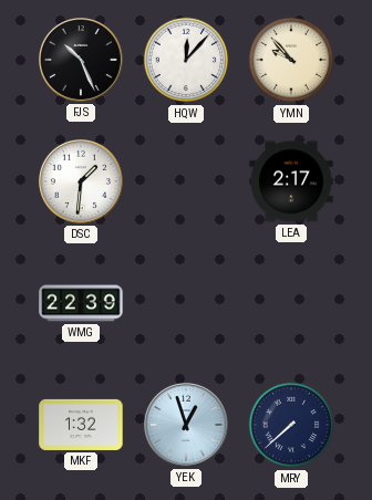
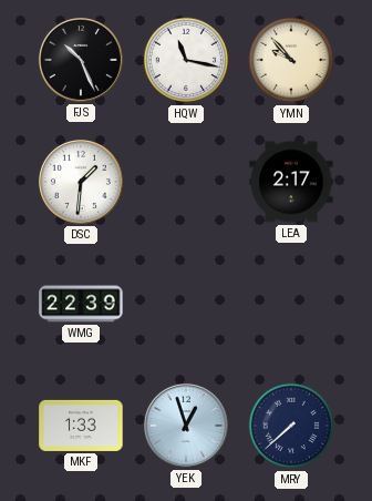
HQW: 12:07 -> 11:17 (186, 60)
MKF: 1:32 -> 1:33 (81, 426)
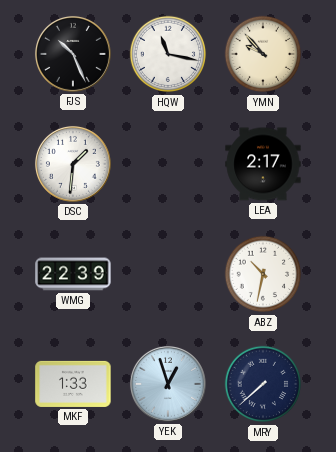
ABZ: none -> 10:32 (263, 274)
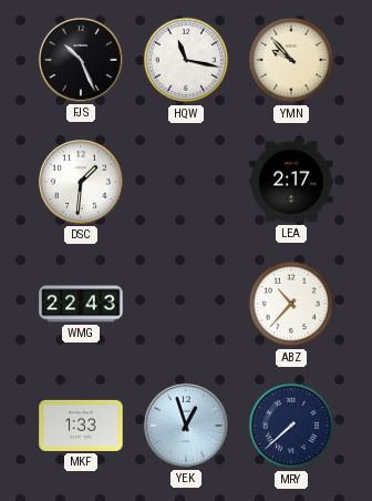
WMG: 22:39 -> 22:43 (81, 304)
ABZ: 10:32 -> 10:37 (291, 304)
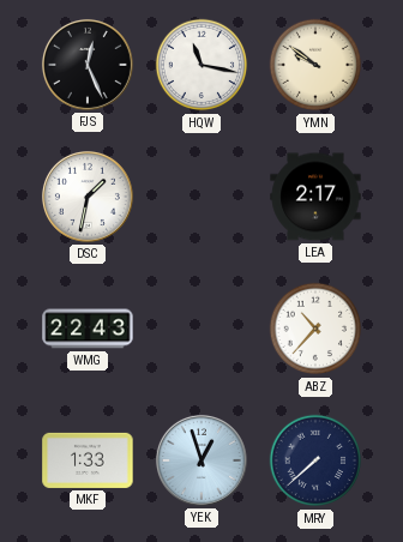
FJS: 10:26 -> 12:26 (88, 65)
YMN: 9:53 -> 9:51 (315, 65)
DSC: 1:31 -> 1:32 (88, 197)
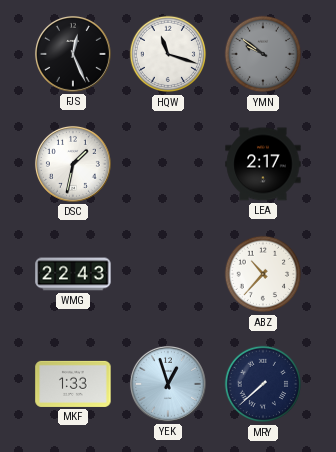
HQW: 11:17 -> 11:18 (168, 54)
YMN dial: cream -> grey (263, 54)
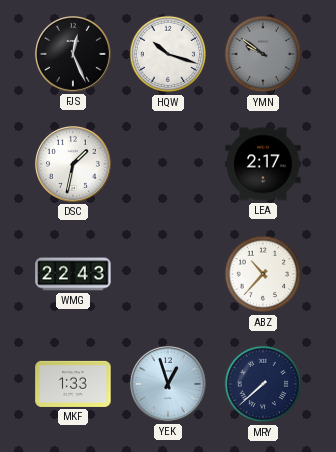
HQW: 11:18 -> 10:18 (168, 54)
